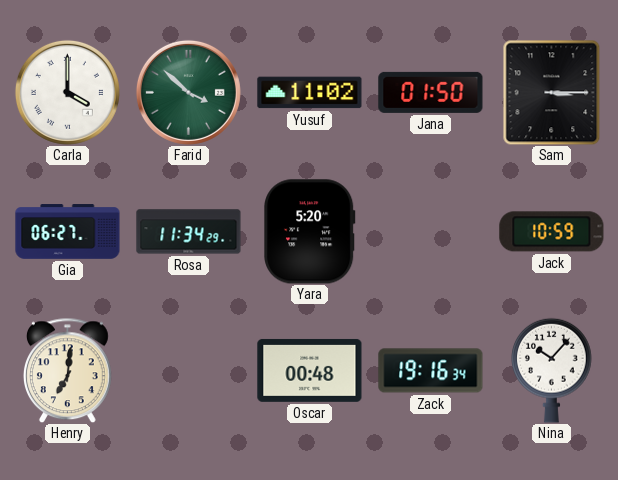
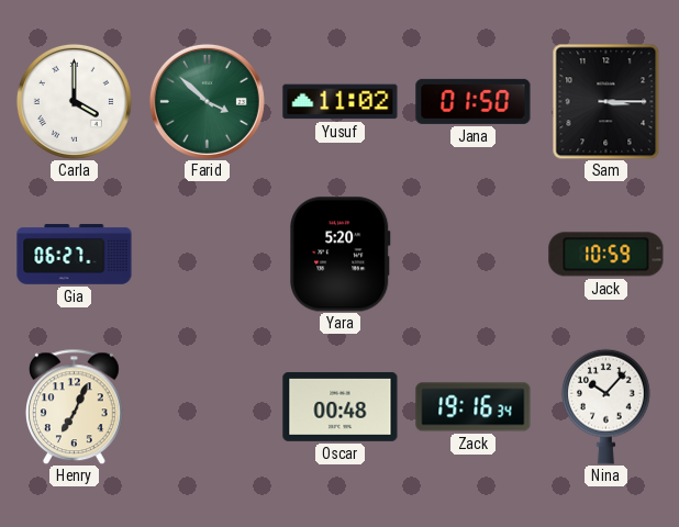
Rosa: 11:34 -> none (189, 232)
Henry: 7:01 -> 7:04 (74, 406)
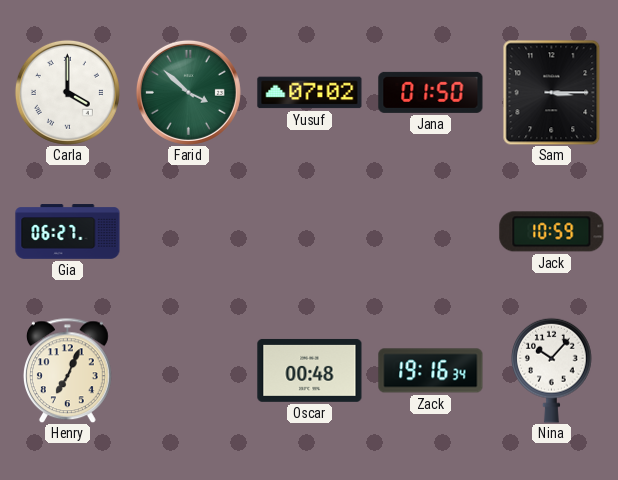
Yusuf: 11:02 -> 07:02 (310, 93)
Yara: 5:20 -> none (341, 255)
